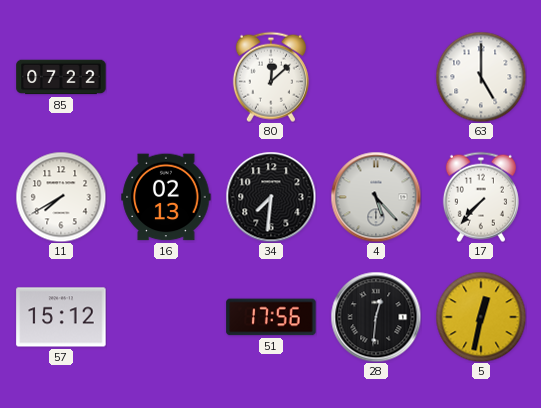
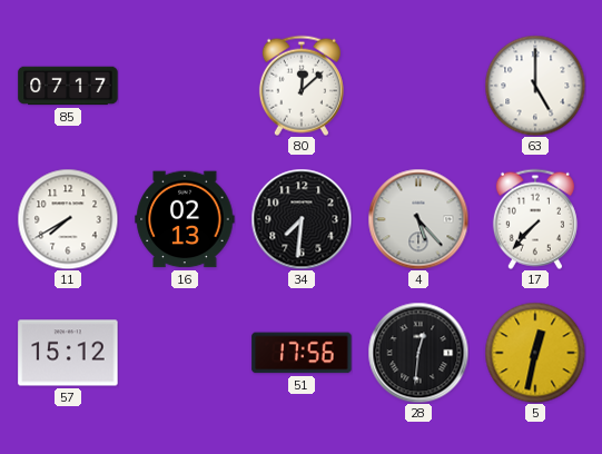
85: 07:22 -> 07:17 (68, 86)
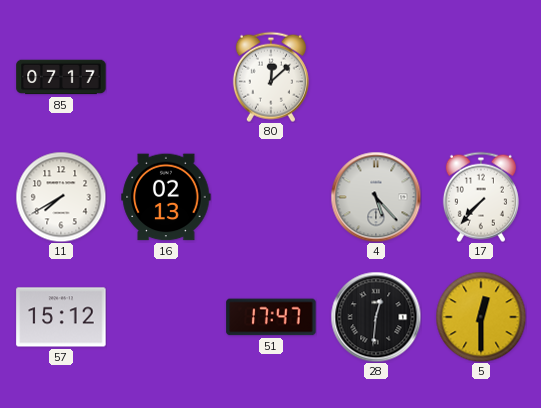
63: 5:00 -> none (535, 86)
34: 7:31 -> none (302, 219)
51: 17:56 -> 17:47 (271, 317)
5: 12:32 -> 12:30 (481, 317)
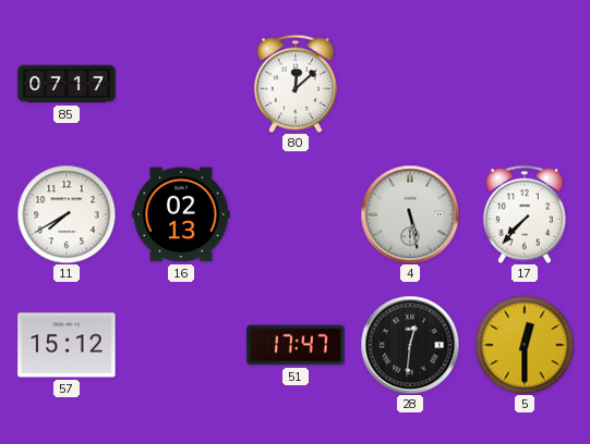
4: 5:23 -> 5:28 (410, 214)
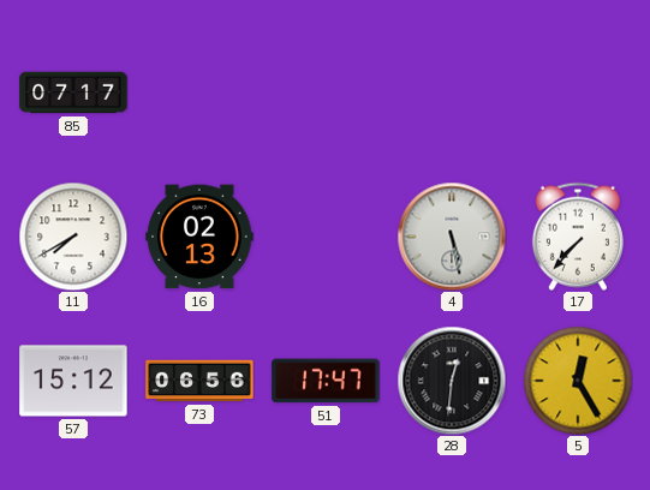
80: 12:08 -> none (296, 84)
73: none -> 06:56 (199, 381)
5: 12:30 -> 12:25 (578, 381)
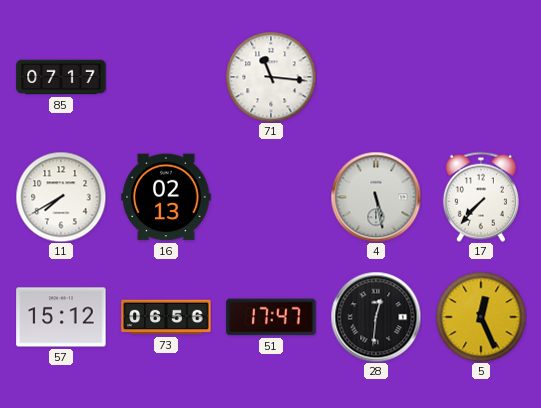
71: none -> 11:16 (271, 77)
5: 12:25 -> 12:26 (481, 317)
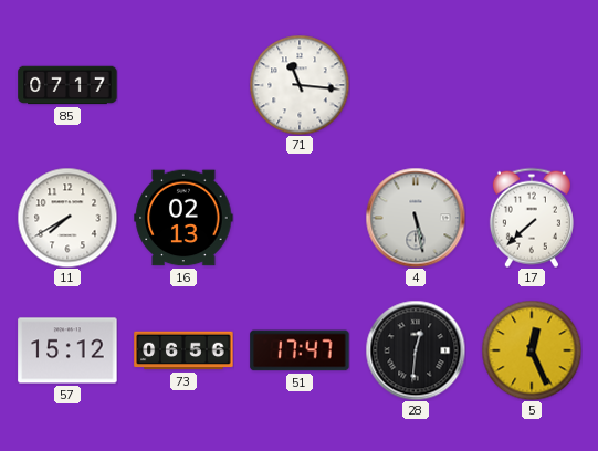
17: 7:37 -> 7:38 (532, 218)
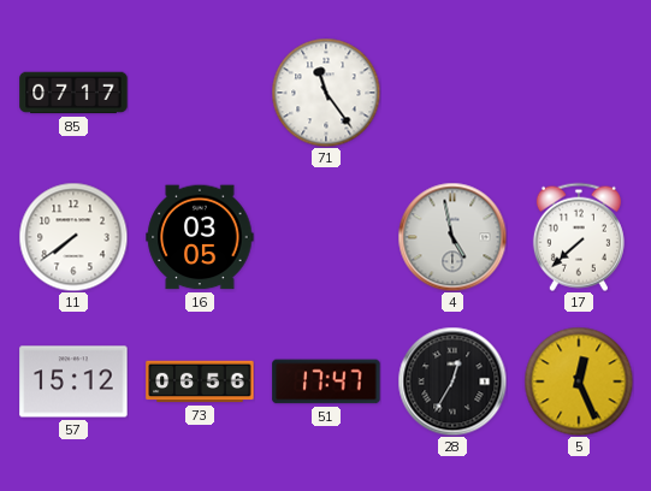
71: 11:16 -> 11:24 (326, 93)
11: 7:40 -> 7:39 (73, 237)
16: 02:13 -> 03:05 (200, 237)
4: 5:28 -> 4:58 (452, 237)
28: 12:31 -> 12:35 (452, 381)
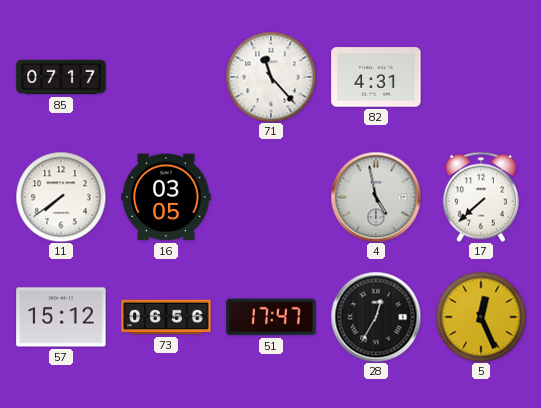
71: 11:24 -> 11:23 (271, 77)
82: none -> 4:31 (376, 77)
